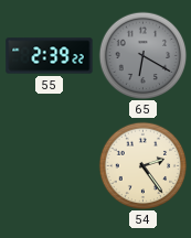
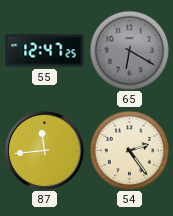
55: 2:39 -> 12:47 (45, 51)
87: none -> 11:44 (44, 150)
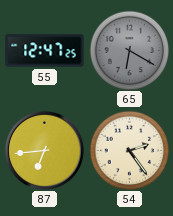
87: 11:44 -> 6:44 (44, 150)
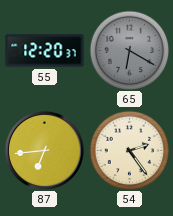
55: 12:47 -> 12:20 (45, 51)
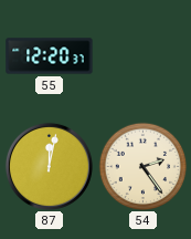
65: 6:20 -> none (129, 50)
87: 6:44 -> 12:02 (49, 166)
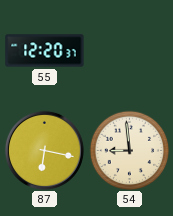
87: 12:02 -> 6:17 (44, 150)
54: 2:24 -> 8:59 (129, 150)
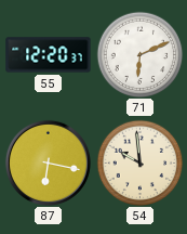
71: none -> 6:11 (139, 54)
54: 8:59 -> 9:59 (139, 162)
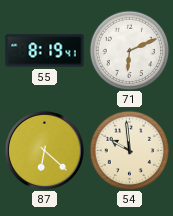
55: 12:20 -> 8:19 (45, 51)
87: 6:17 -> 6:22 (44, 150)
